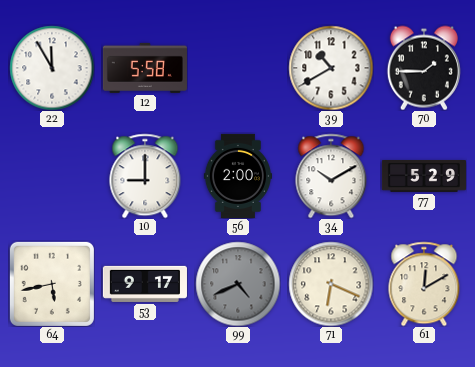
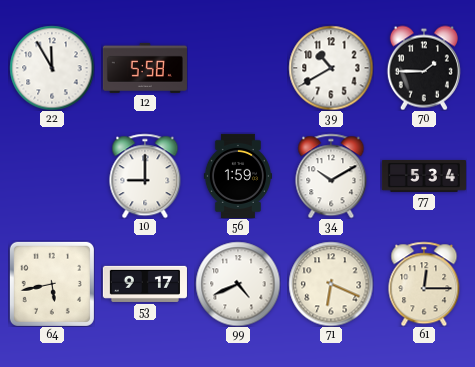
56: 2:00 -> 1:59 (238, 176)
77: 5:29 -> 5:34 (424, 177)
99 dial: grey -> white (238, 284)
61: 12:10 -> 12:15 (424, 284)
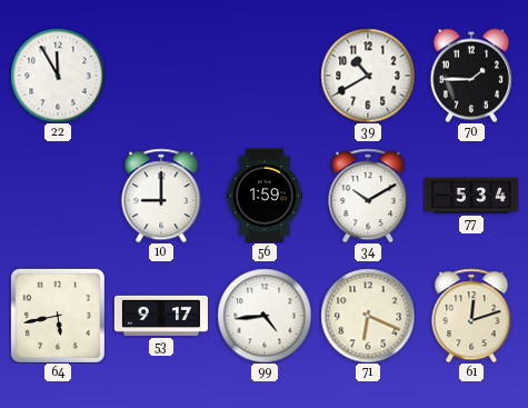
12: 5:58 -> none (145, 68)
99: 4:41 -> 4:44 (265, 316)
61: 12:15 -> 12:12 (471, 316)
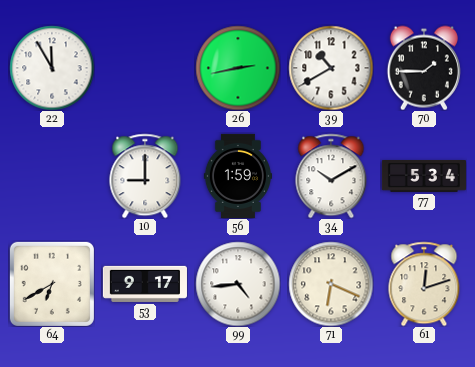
26: none -> 2:43 (238, 68)
64: 5:43 -> 6:40 (52, 284)
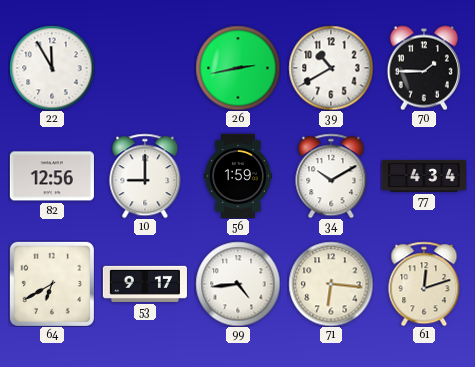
82: none -> 12:56 (52, 176)
77: 5:34 -> 4:34 (424, 177)
71: 6:19 -> 6:16 (331, 284)
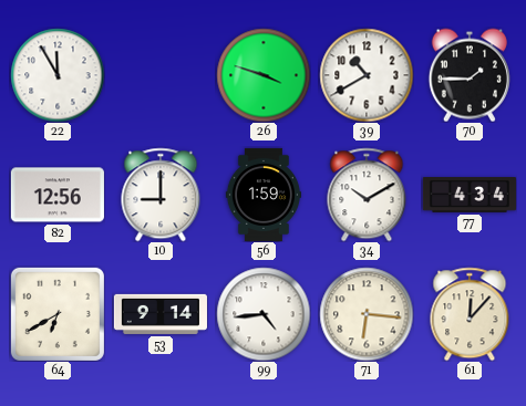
26: 2:43 -> 3:48 (264, 75)
53: 9:17 -> 9:14 (161, 314)
61: 12:12 -> 12:07 (470, 314)
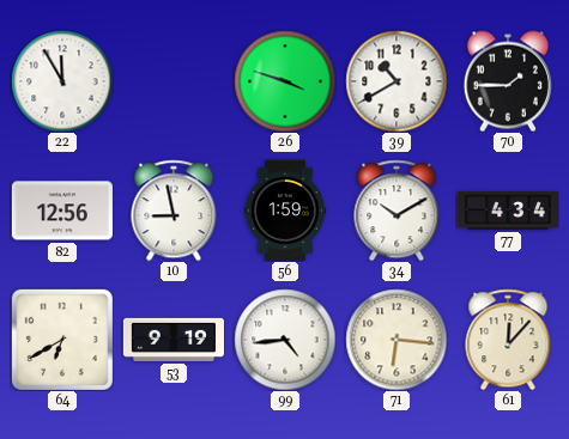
10: 9:00 -> 8:58 (174, 211)
53: 9:14 -> 9:19 (174, 340)
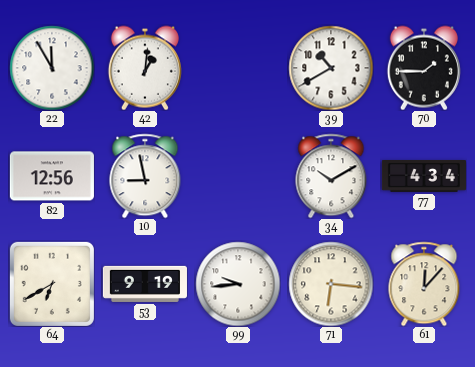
42: none -> 1:01 (145, 68)
26: 3:48 -> none (285, 81)
56: 1:59 -> none (285, 211)
99: 4:44 -> 9:44 (238, 284)
